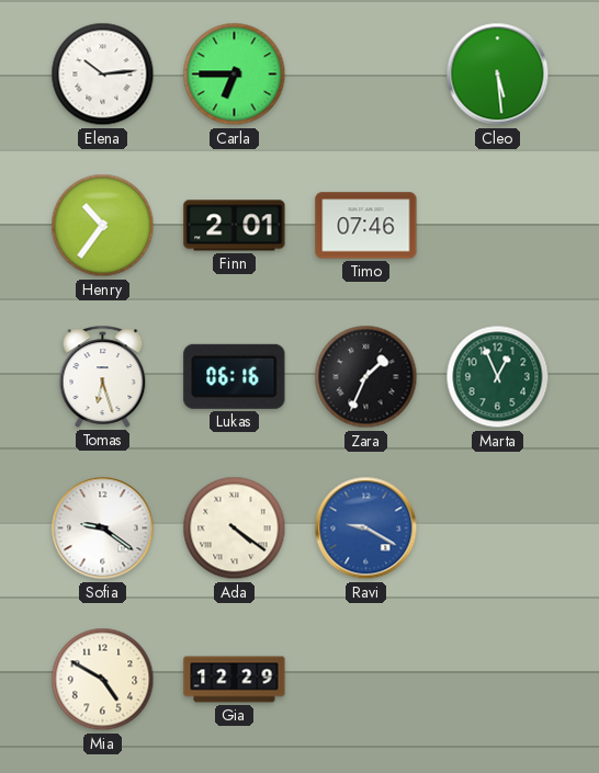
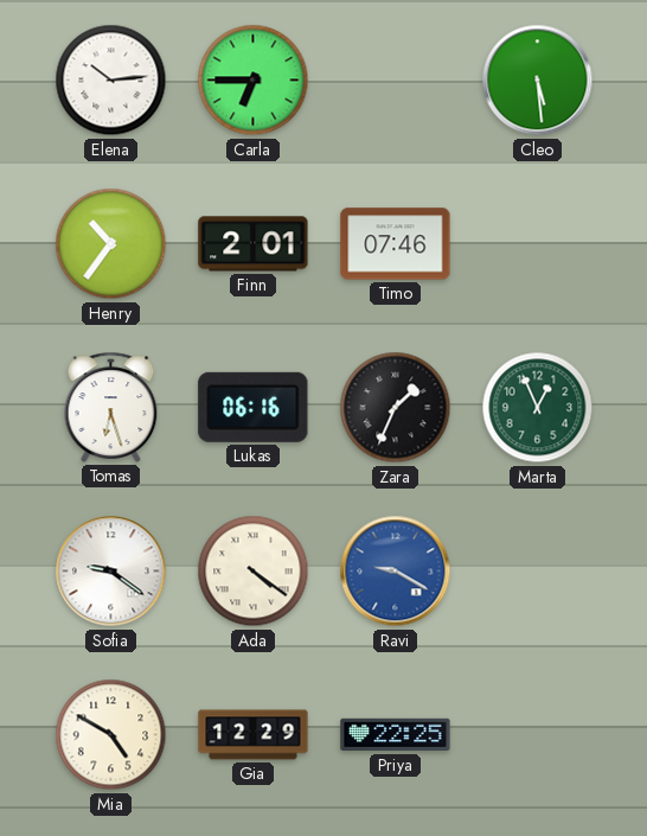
Priya: none -> 22:25 (396, 735)
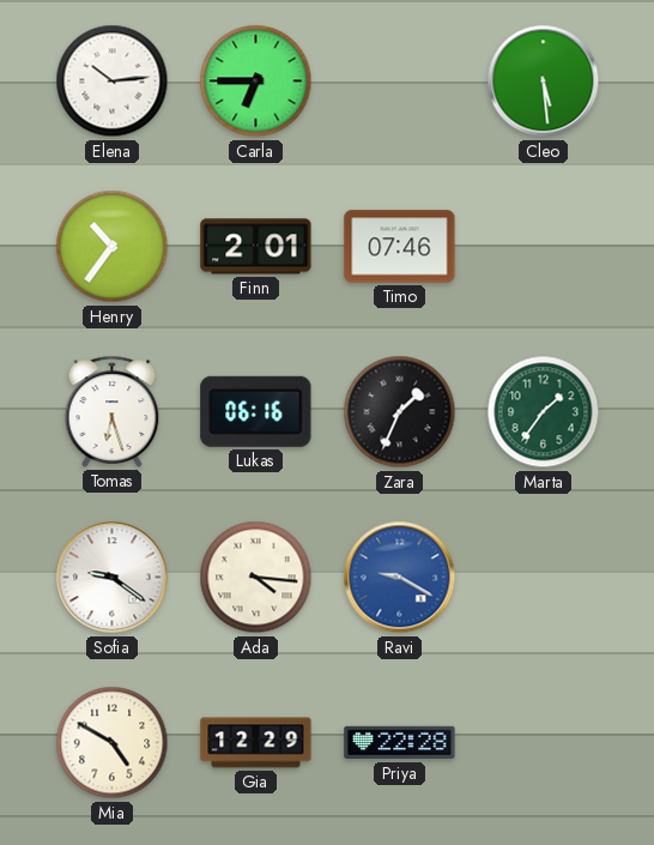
Marta: 12:56 -> 1:36 (544, 412)
Ada: 4:21 -> 4:16 (256, 578)
Priya: 22:25 -> 22:28 (400, 743)
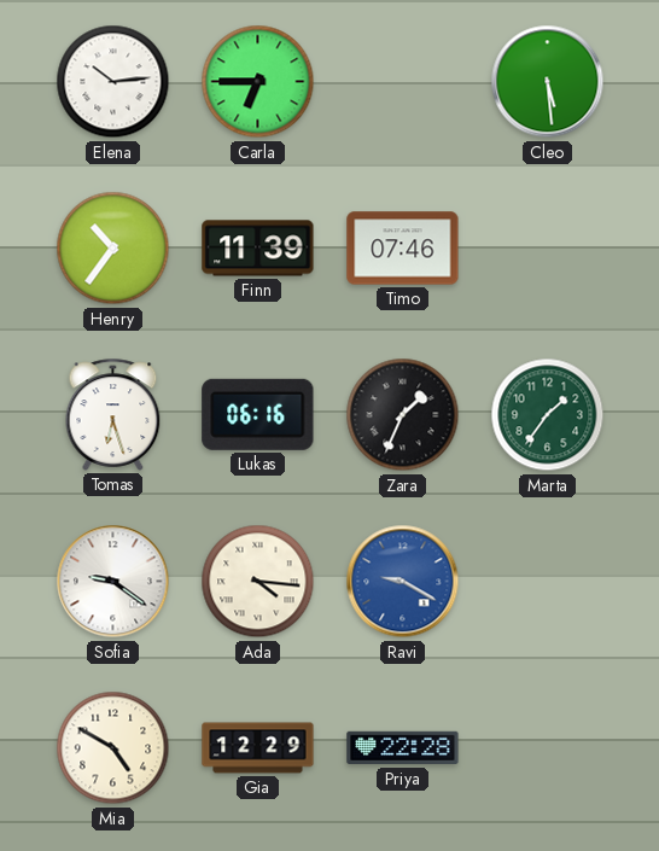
Finn: 2:01 -> 11:39 (258, 249)
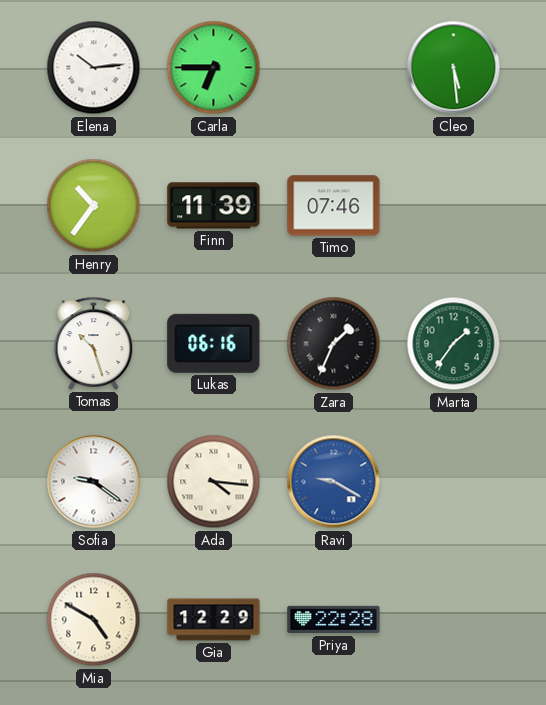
Tomas: 6:27 -> 10:27 (94, 343)
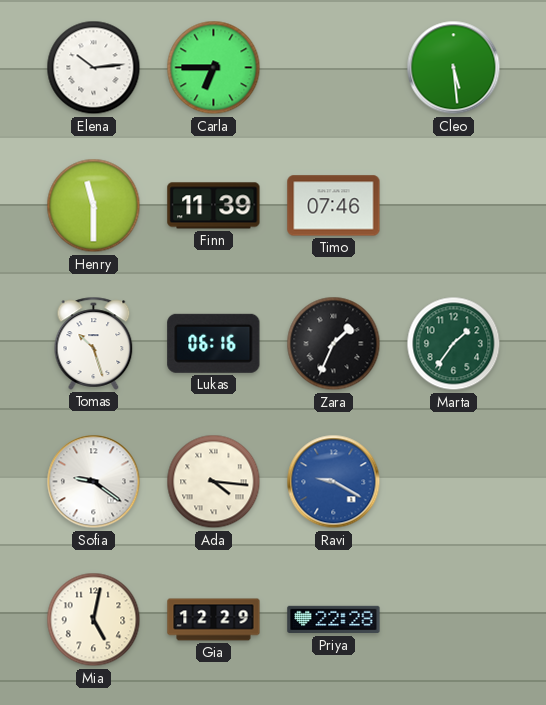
Henry: 10:36 -> 11:30 (94, 206)
Mia: 4:50 -> 5:02 (94, 620)
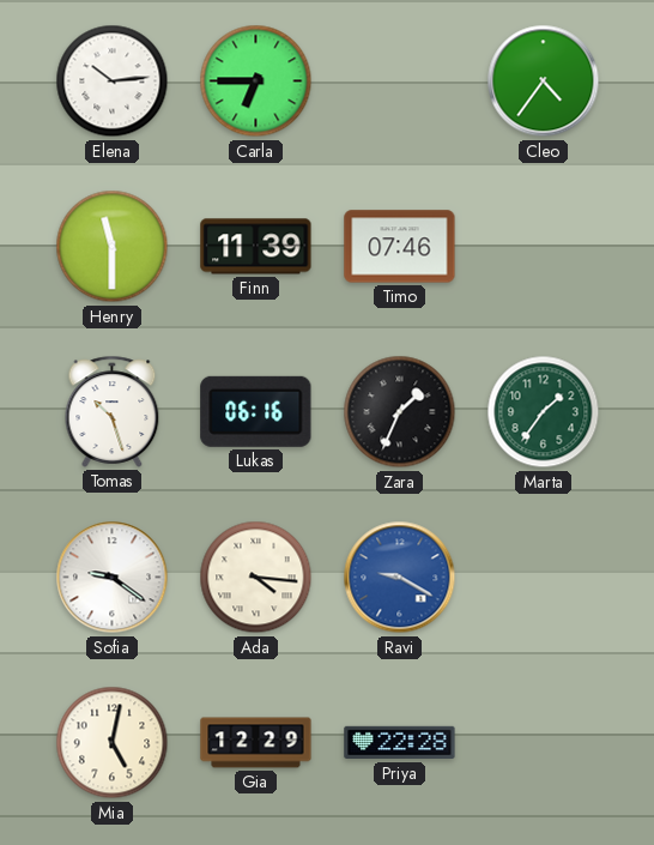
Cleo: 5:29 -> 4:36 (544, 82)
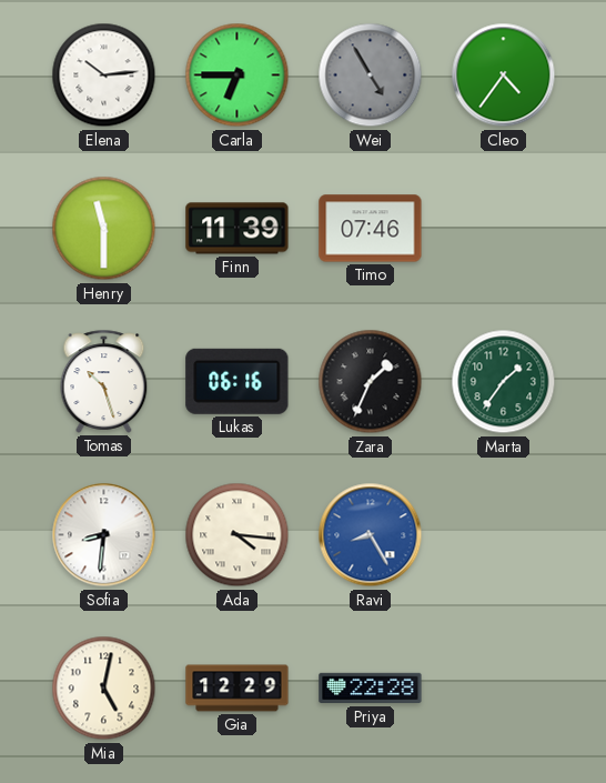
Wei: none -> 4:55 (371, 76)
Sofia: 9:21 -> 8:31 (104, 535)
Ravi: 9:20 -> 8:25 (371, 535)
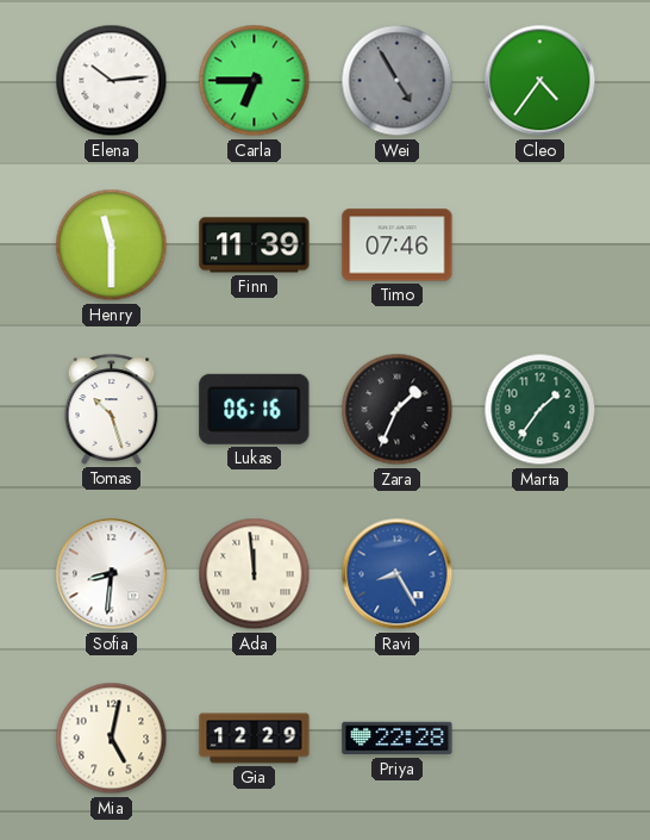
Ada: 4:16 -> 11:59 (255, 574)
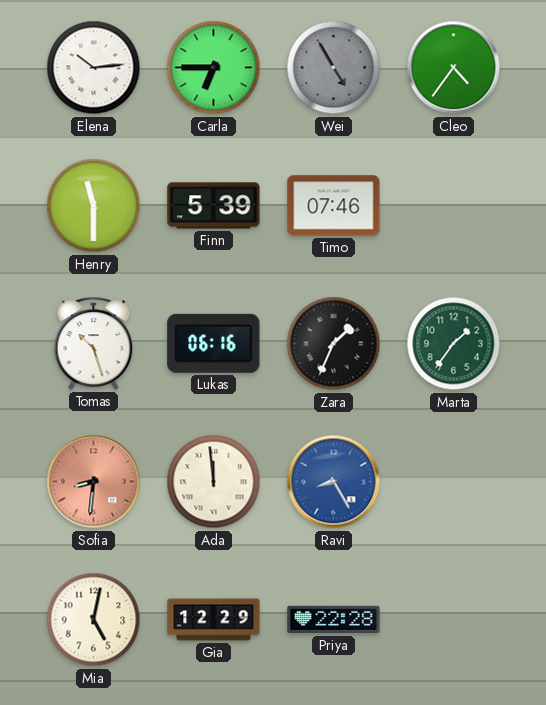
Finn: 11:39 -> 5:39 (214, 206)
Sofia dial: white -> salmon (94, 482)
